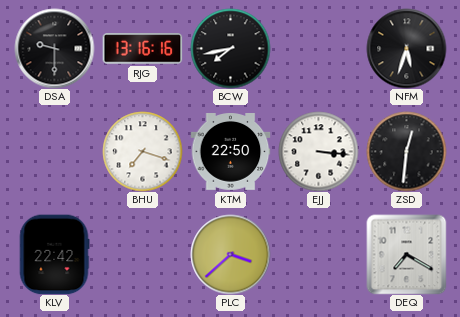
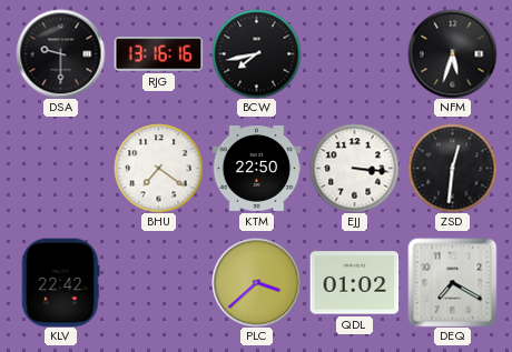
BHU: 7:18 -> 7:21 (158, 168)
QDL: none -> 01:02 (354, 283)
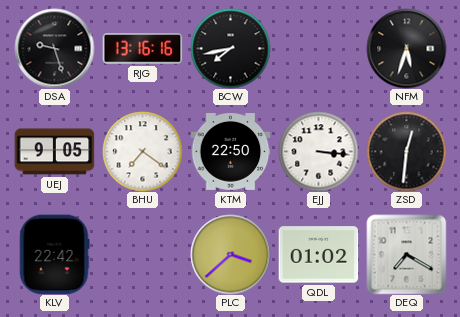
DSA: 9:30 -> 9:27 (54, 48)
UEJ: none -> 9:05 (54, 152)
